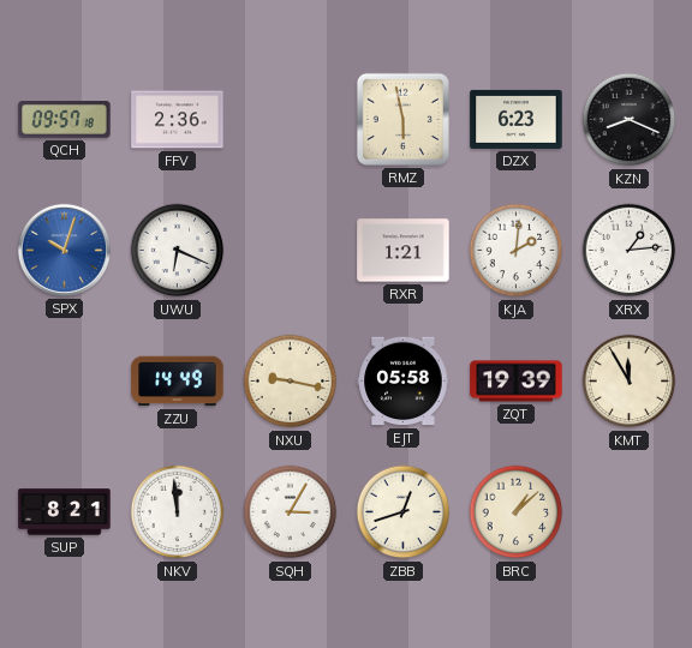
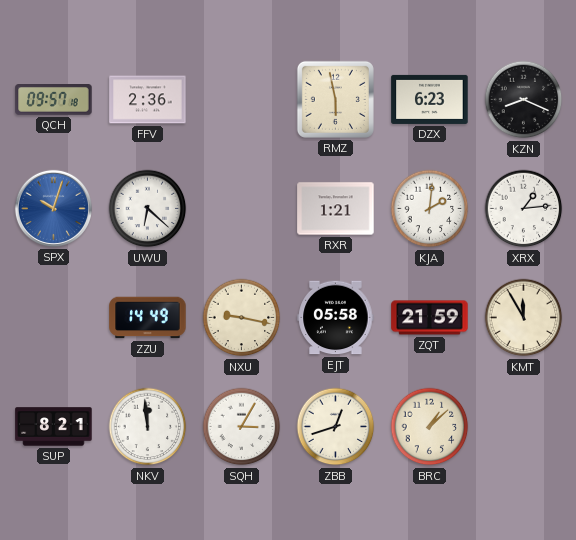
UWU: 6:19 -> 6:22 (148, 209)
ZQT: 19:39 -> 21:59 (430, 318)
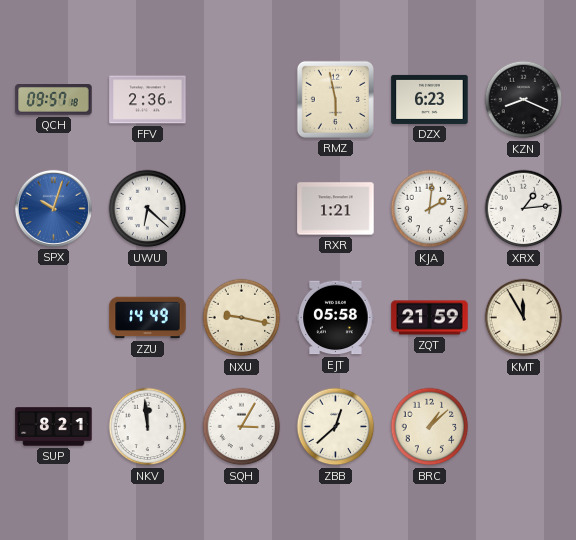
ZBB: 12:42 -> 12:38 (336, 427)
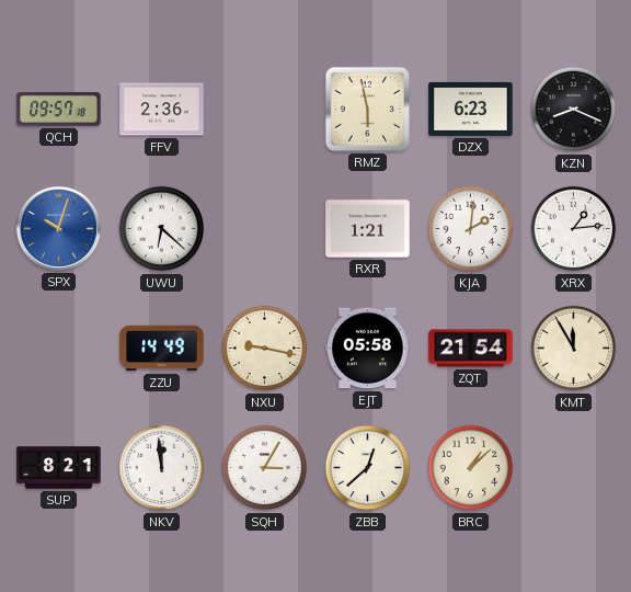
ZQT: 21:59 -> 21:54 (471, 349)
